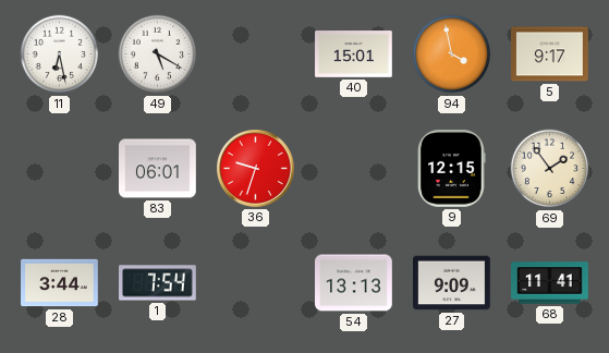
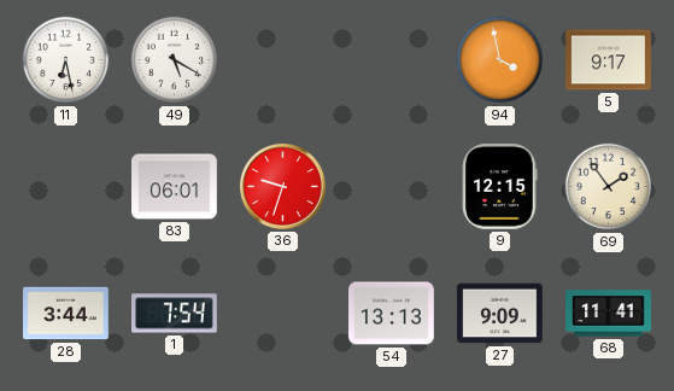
40: 15:01 -> none (354, 54)
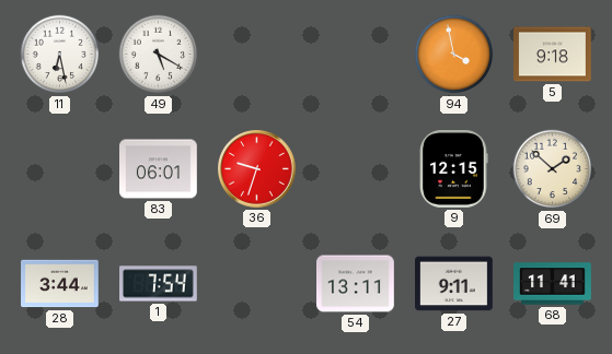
5: 9:17 -> 9:18 (553, 55)
69: 1:54 -> 1:52 (553, 169)
54: 13:13 -> 13:11 (356, 284)
27: 9:09 -> 9:11 (454, 284)
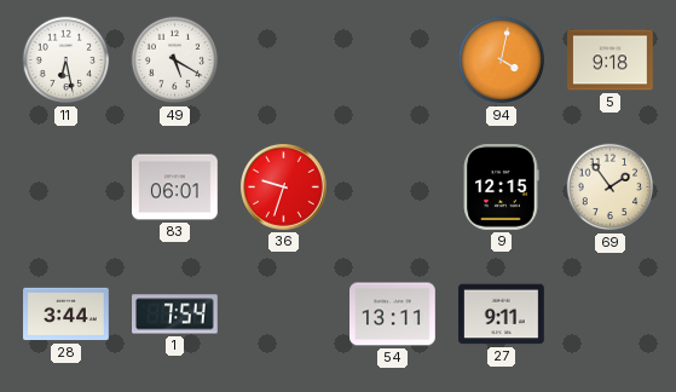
94: 3:58 -> 4:02 (502, 60)
69: 1:52 -> 1:54 (611, 188)
68: 11:41 -> none (553, 284)
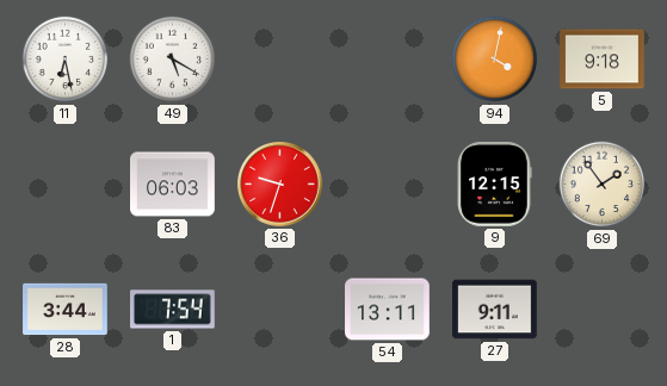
83: 06:01 -> 06:03 (173, 185)
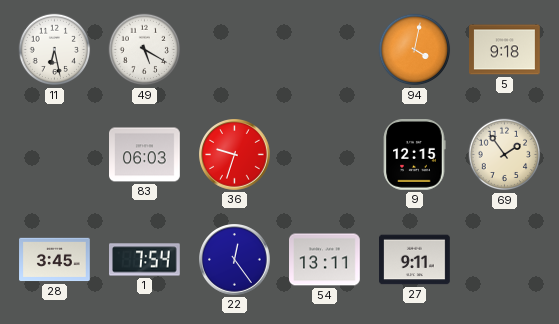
28: 3:44 -> 3:45 (55, 260)
22: none -> 12:24 (235, 260)
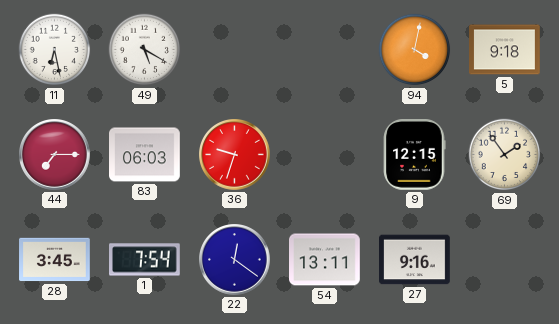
44: none -> 7:15 (55, 155)
22: 12:24 -> 12:21 (235, 260)
27: 9:11 -> 9:16 (415, 260)
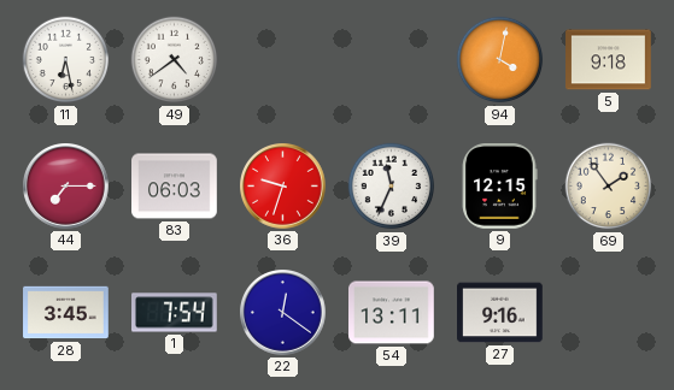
49: 5:20 -> 4:39 (175, 60)
39: none -> 11:34 (392, 187)
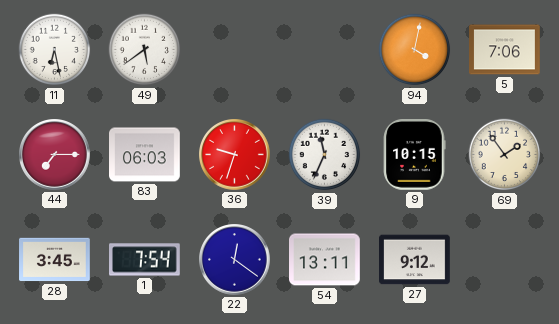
49: 4:39 -> 5:39 (145, 50)
5: 9:18 -> 7:06 (505, 50)
9: 12:15 -> 10:15 (415, 155)
27: 9:16 -> 9:12 (415, 260)
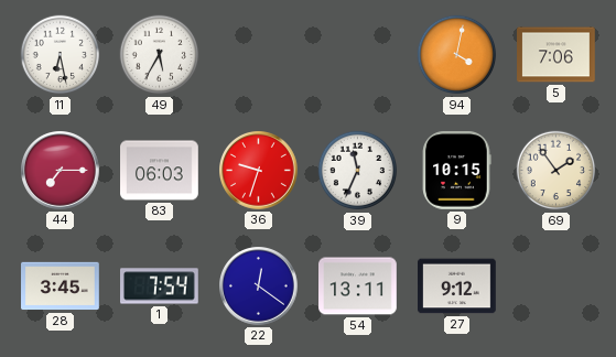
49: 5:39 -> 5:35 (160, 55)
